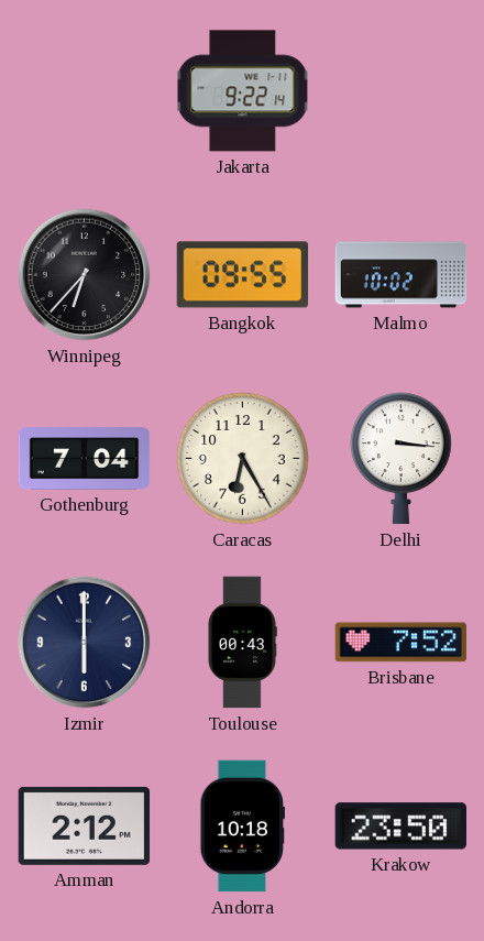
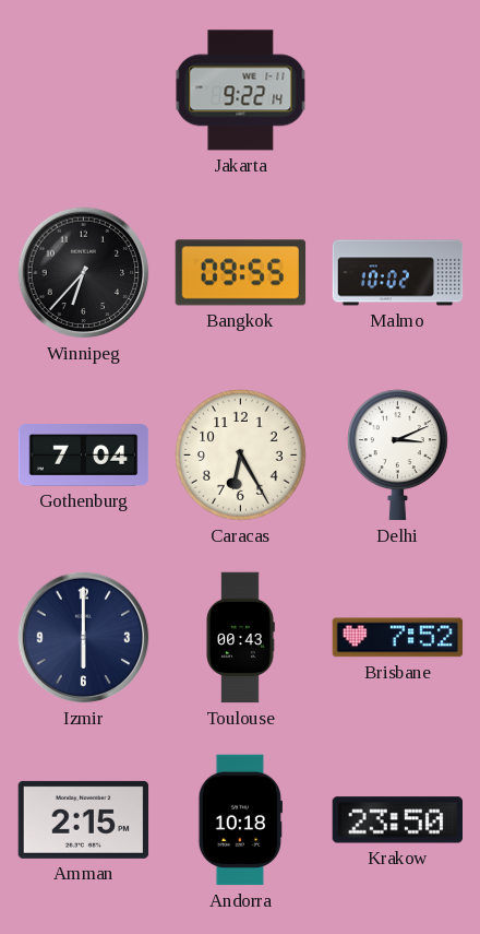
Delhi: 3:16 -> 3:11 (397, 456)
Amman: 2:12 -> 2:15 (84, 819)
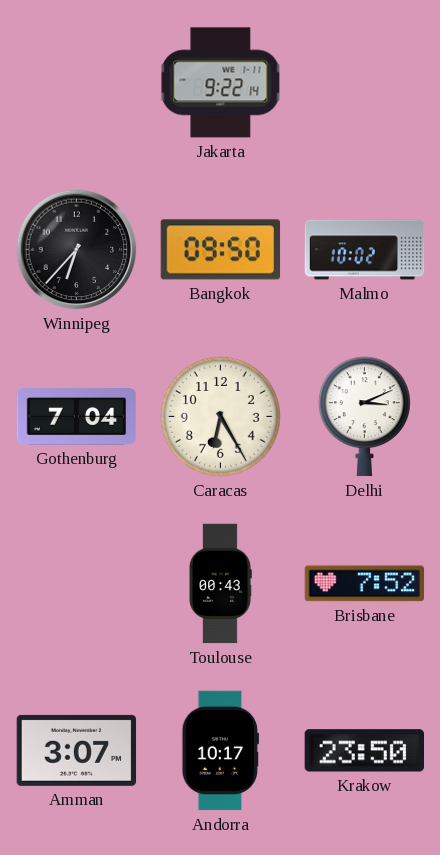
Bangkok: 09:55 -> 09:50 (221, 250)
Izmir: 6:00 -> none (84, 638)
Amman: 2:15 -> 3:07 (77, 750)
Andorra: 10:18 -> 10:17 (220, 751)
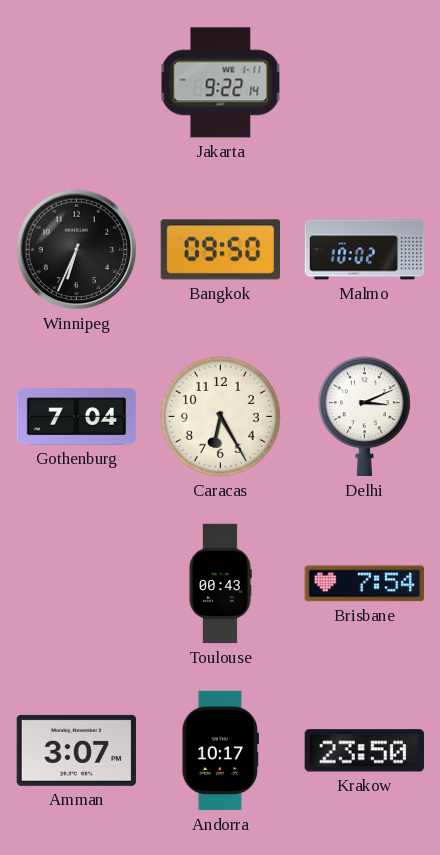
Winnipeg: 6:37 -> 6:34 (77, 250)
Brisbane: 7:52 -> 7:54 (365, 584)
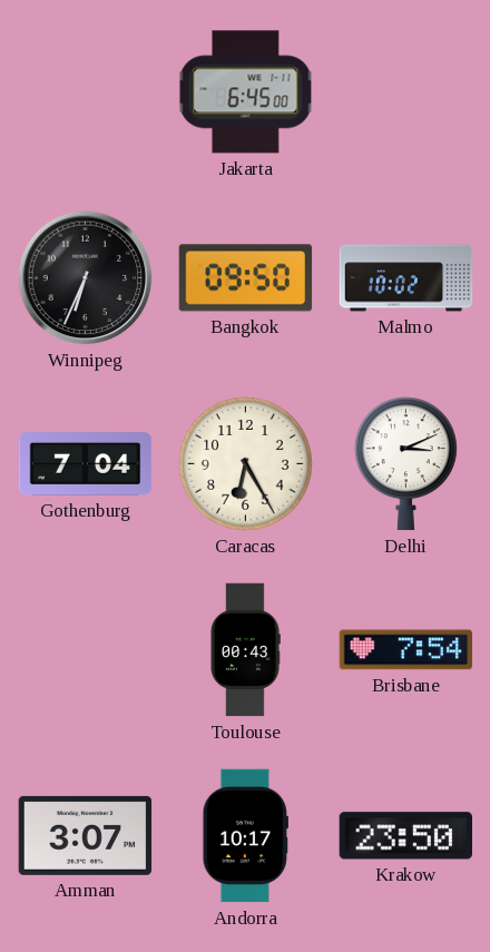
Jakarta: 9:22 -> 6:45 (246, 92)
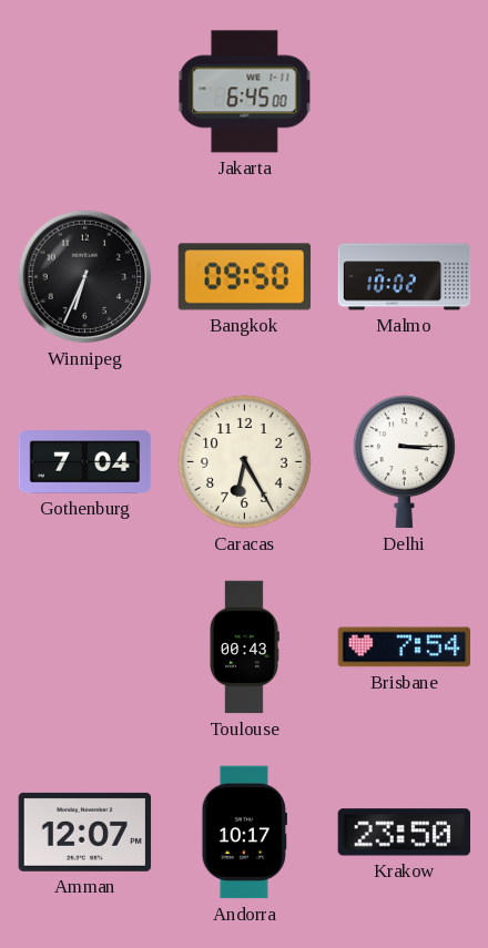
Delhi: 3:11 -> 3:15 (404, 462)
Amman: 3:07 -> 12:07 (85, 832)
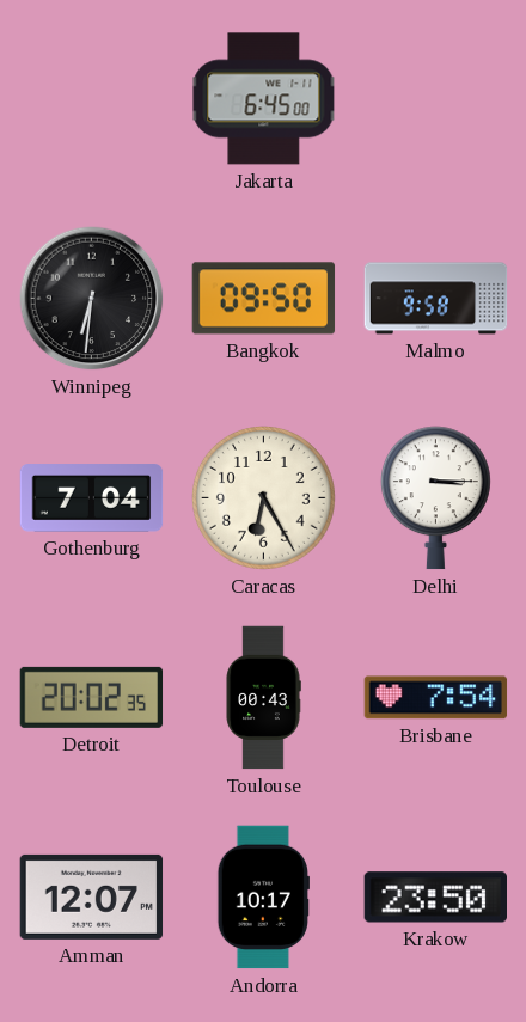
Winnipeg: 6:34 -> 6:31 (92, 299)
Malmo: 10:02 -> 9:58 (436, 299)
Detroit: none -> 20:02 (92, 697)
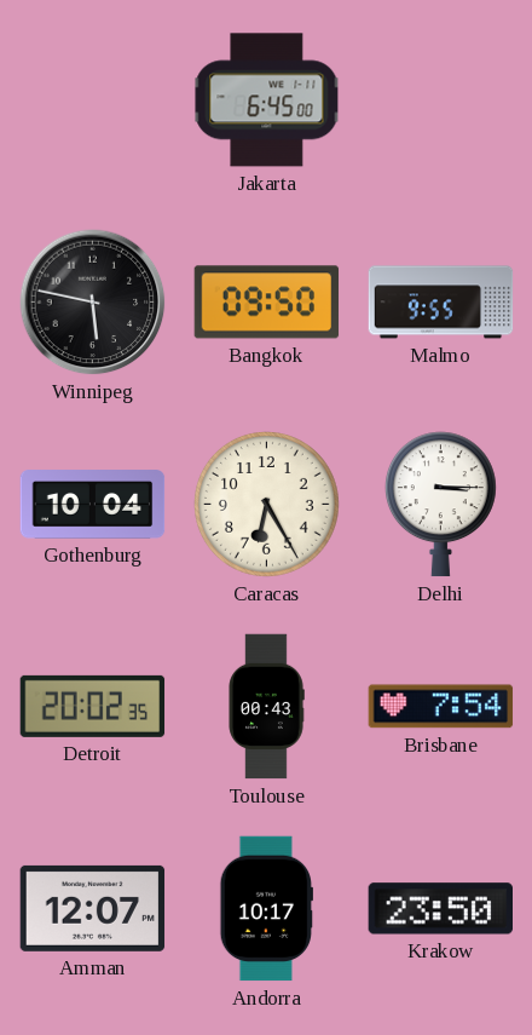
Winnipeg: 6:31 -> 5:47 (93, 303)
Malmo: 9:58 -> 9:55 (441, 303)
Gothenburg: 7:04 -> 10:04 (93, 505)
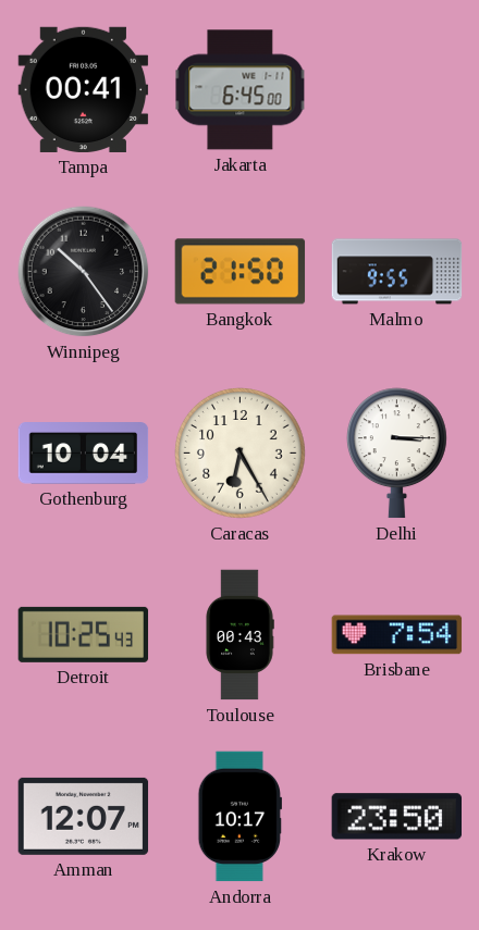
Tampa: none -> 00:41 (84, 89)
Winnipeg: 5:47 -> 10:24 (84, 272)
Bangkok: 09:50 -> 21:50 (241, 272)
Detroit: 20:02 -> 10:25 (84, 634)
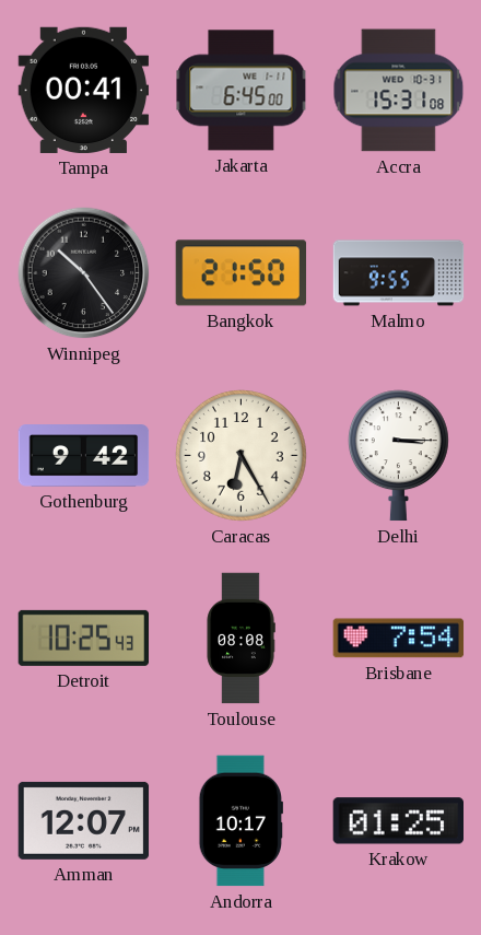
Accra: none -> 15:31 (399, 91)
Gothenburg: 10:04 -> 9:42 (84, 456)
Toulouse: 00:43 -> 08:08 (241, 639)
Krakow: 23:50 -> 01:25 (398, 821)
